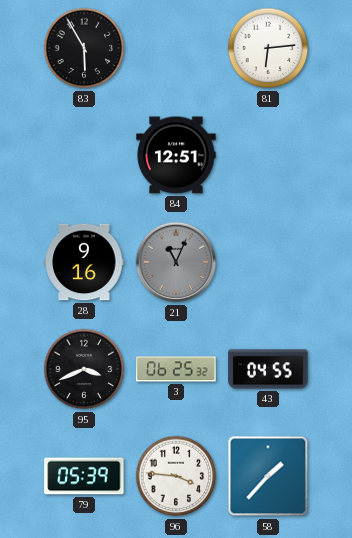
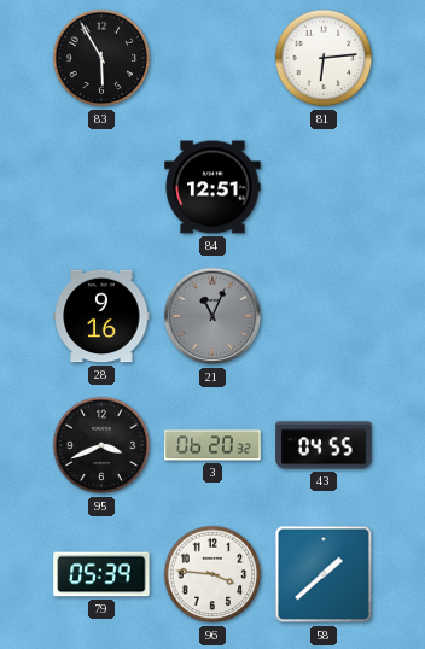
3: 06:25 -> 06:20 (212, 445)
58: 1:37 -> 1:38 (324, 574)
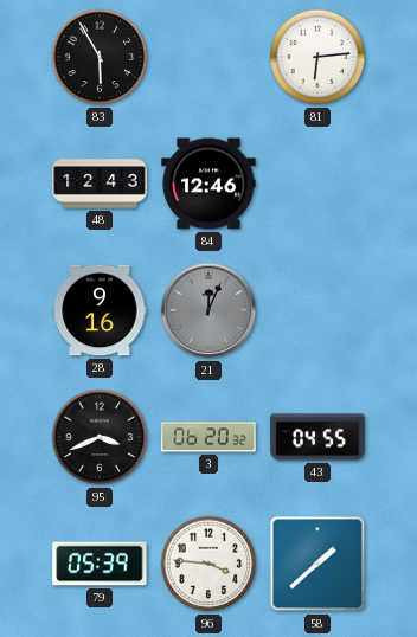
48: none -> 12:43 (100, 184)
84: 12:51 -> 12:46 (208, 184)
21: 11:04 -> 12:04 (208, 310)
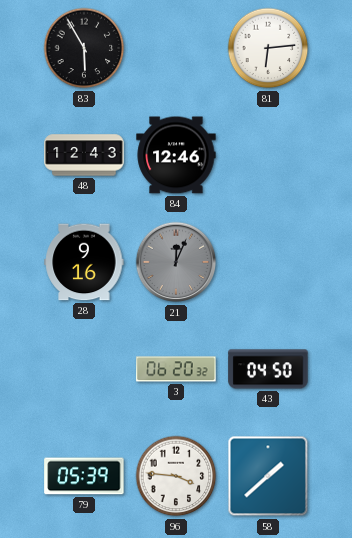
95: 3:41 -> none (100, 437)
43: 04:55 -> 04:50 (268, 369)
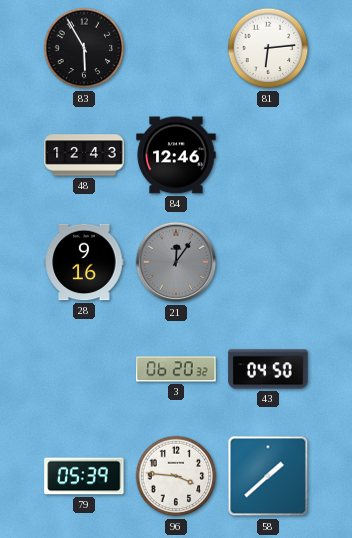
21: 12:04 -> 12:06 (176, 262)
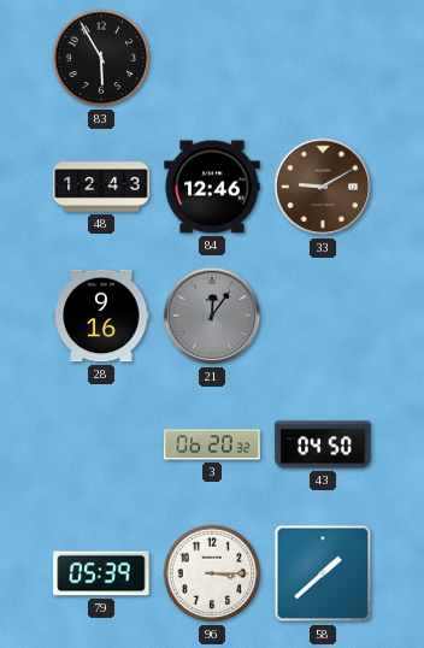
81: 6:14 -> none (268, 48)
33: none -> 9:10 (323, 187)
96: 3:46 -> 3:15 (212, 573)
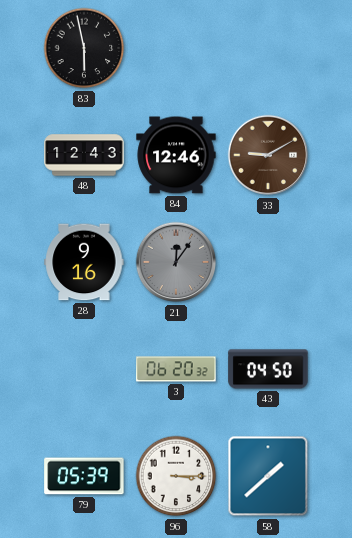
83: 5:55 -> 5:58 (84, 48)
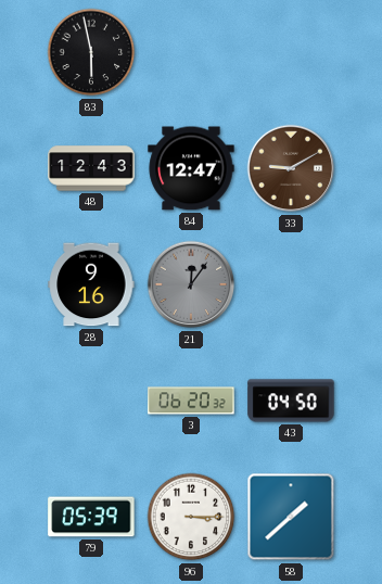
84: 12:46 -> 12:47 (191, 168)
